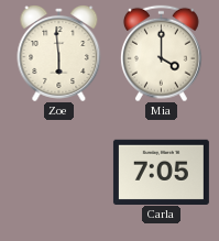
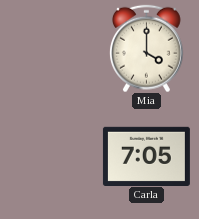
Zoe: 5:59 -> none (59, 54)
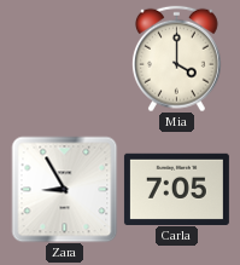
Zara: none -> 8:55 (64, 189)
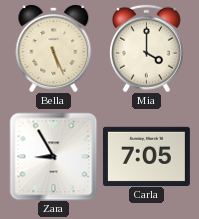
Bella: none -> 5:26 (54, 49)
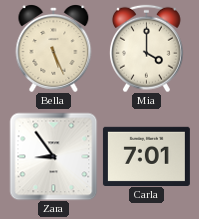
Zara: 8:55 -> 8:54 (53, 156)
Carla: 7:05 -> 7:01 (146, 156)
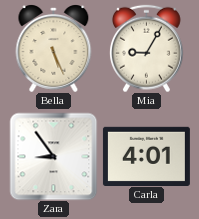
Mia: 4:00 -> 9:05 (147, 48)
Carla: 7:01 -> 4:01 (146, 156)
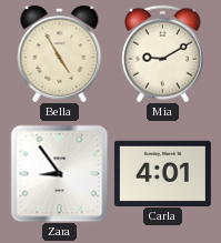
Bella: 5:26 -> 4:55 (60, 54)
Mia: 9:05 -> 9:10 (163, 53)
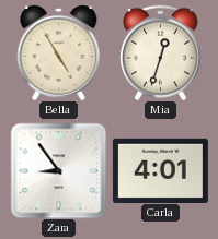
Mia: 9:10 -> 12:33 (161, 52)
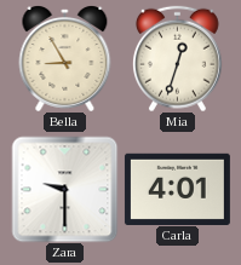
Bella: 4:55 -> 8:55 (65, 59)
Zara: 8:54 -> 9:30 (64, 189)
